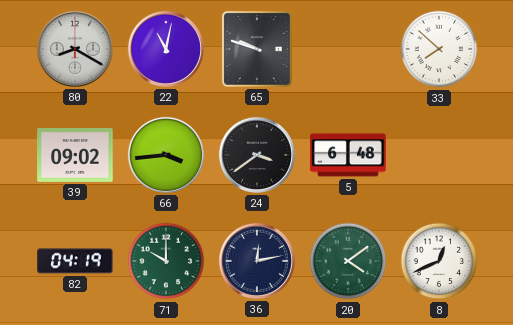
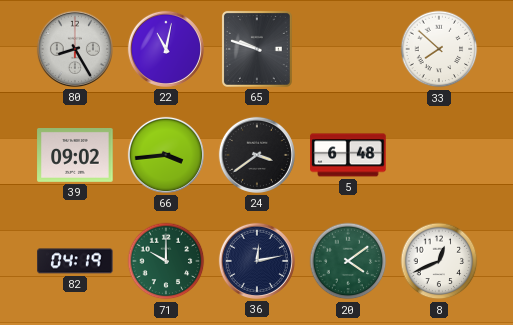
80: 8:20 -> 8:25 (75, 49)
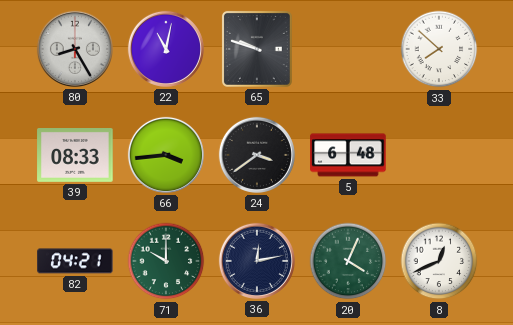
39: 09:02 -> 08:33 (75, 156)
82: 04:19 -> 04:21 (75, 261)
20: 4:09 -> 4:04 (348, 261)
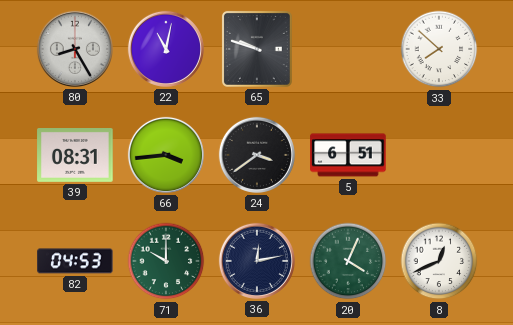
39: 08:33 -> 08:31 (75, 156)
5: 6:48 -> 6:51 (348, 155)
82: 04:21 -> 04:53 (75, 261)
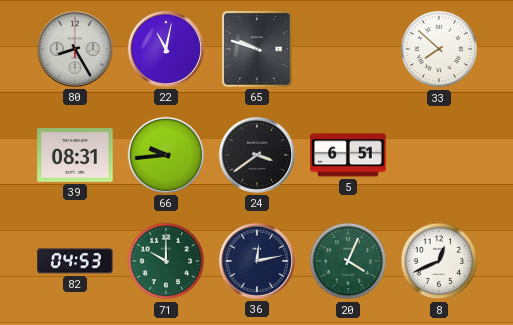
66: 3:44 -> 9:44 (166, 155)
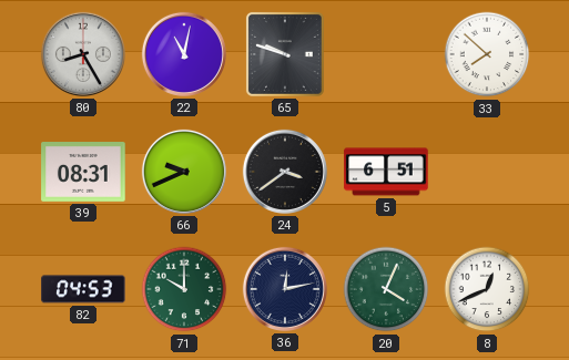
66: 9:44 -> 9:41 (184, 172)
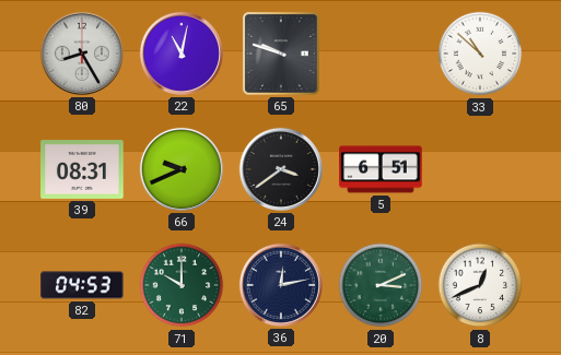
33: 7:52 -> 10:52 (480, 54)
20: 4:04 -> 3:11 (381, 285)
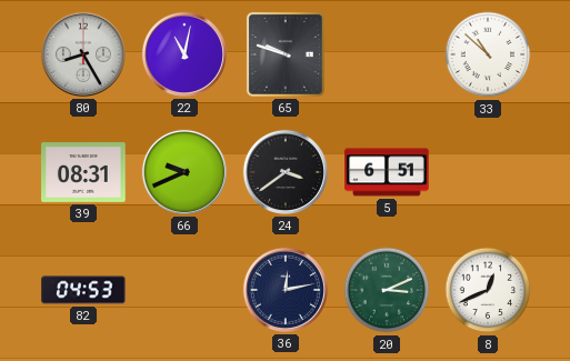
71: 10:00 -> none (182, 285)
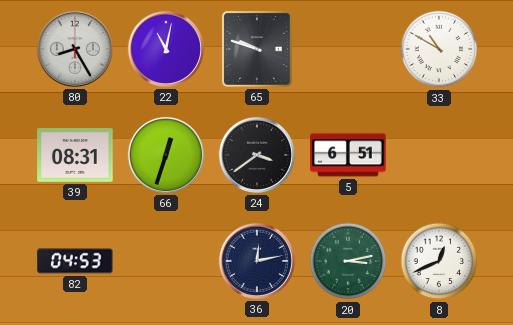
33: 10:52 -> 10:50 (439, 49)
66: 9:41 -> 12:33 (166, 155)
20: 3:11 -> 3:13 (348, 261)
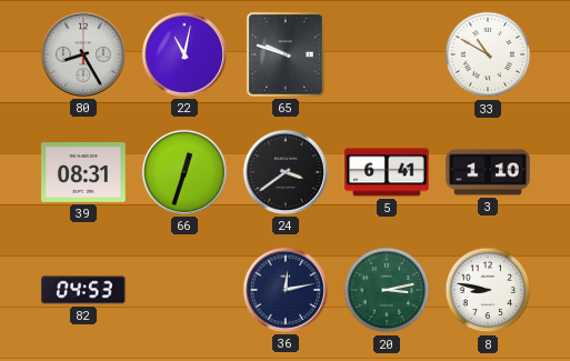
5: 6:51 -> 6:41 (387, 172)
3: none -> 1:10 (488, 172)
8: 12:41 -> 8:47 (488, 290)
